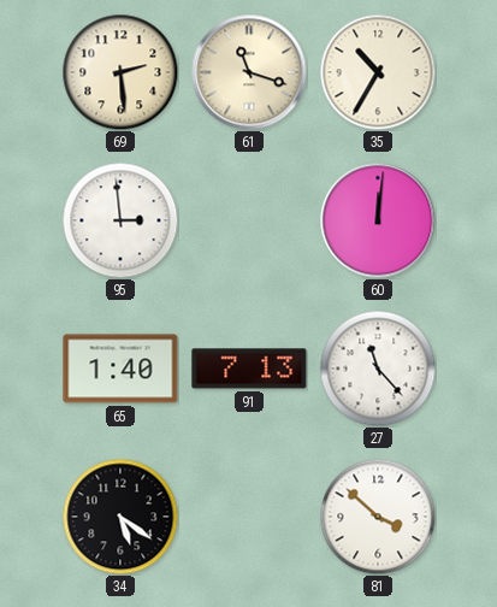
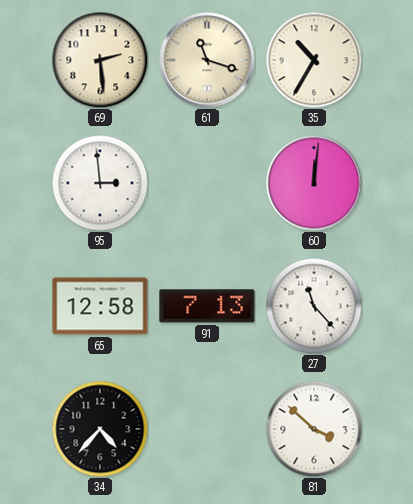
65: 1:40 -> 12:58 (100, 306)
34: 5:21 -> 4:37 (100, 429)
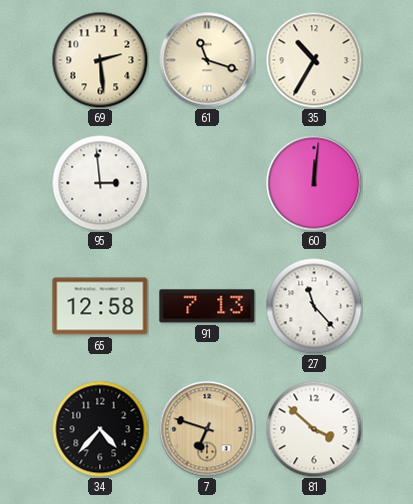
7: none -> 6:48 (207, 429)
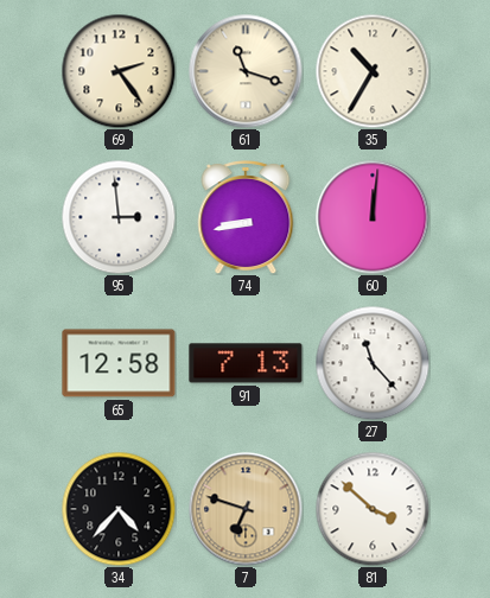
69: 2:29 -> 2:24 (119, 71)
74: none -> 8:43 (246, 218)
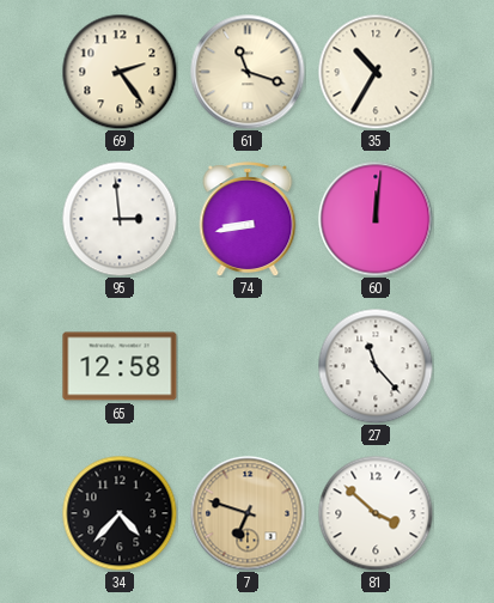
91: 7:13 -> none (246, 363)
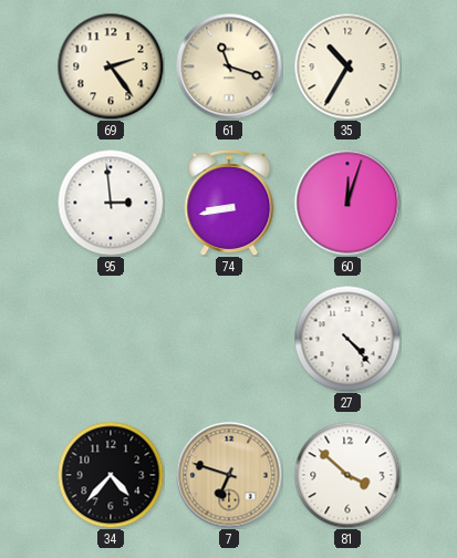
60: 12:01 -> 12:03 (347, 203)
65: 12:58 -> none (120, 366)
27: 11:23 -> 4:23 (347, 339)
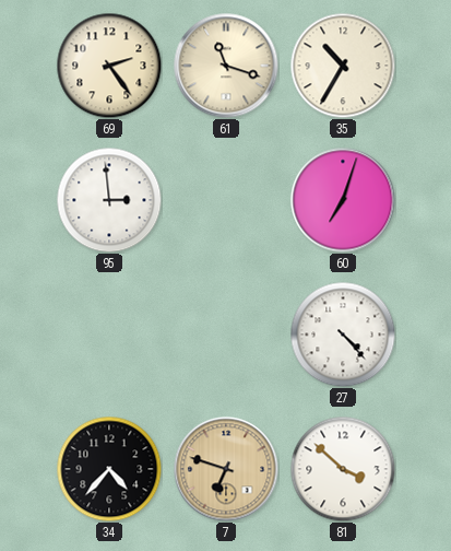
74: 8:43 -> none (229, 204)
60: 12:03 -> 7:03 (343, 200)
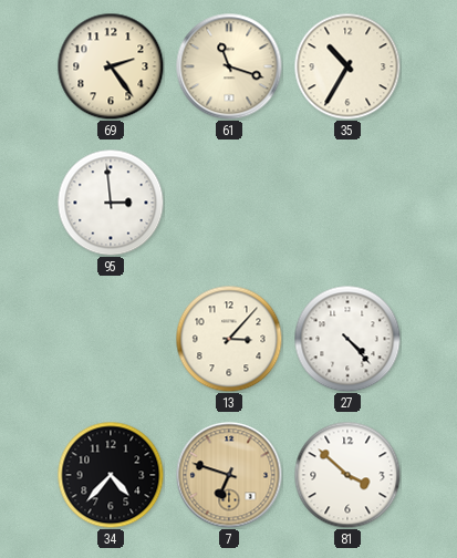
60: 7:03 -> none (343, 200)
13: none -> 3:07 (229, 339)
